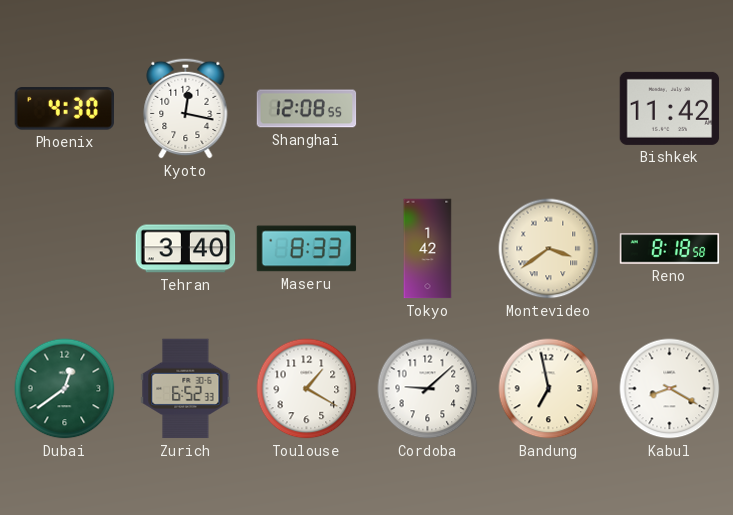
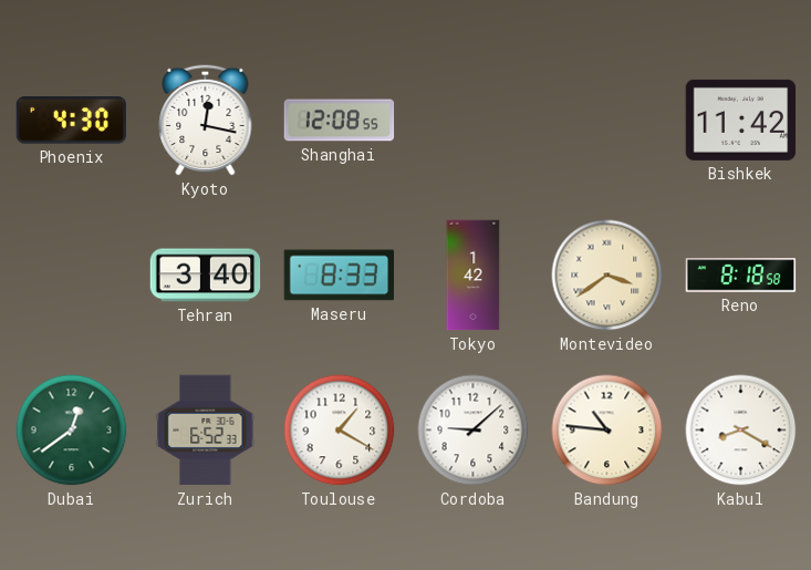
Bandung: 6:58 -> 10:46 (607, 431)
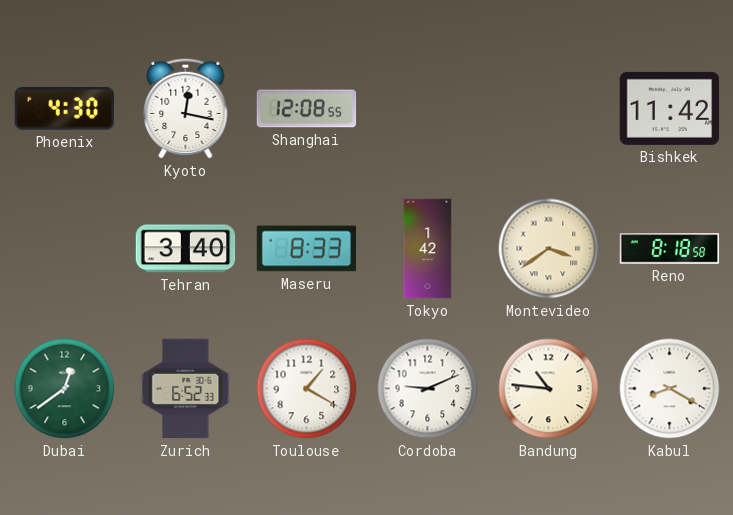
Cordoba: 9:08 -> 9:11 (428, 389)
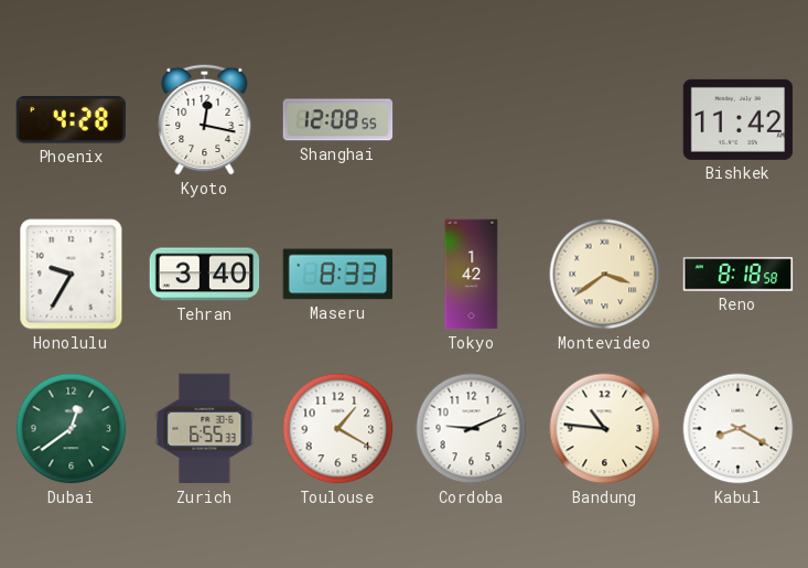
Phoenix: 4:30 -> 4:28 (71, 120)
Honolulu: none -> 9:35 (72, 275)
Zurich: 6:52 -> 6:55 (205, 429)
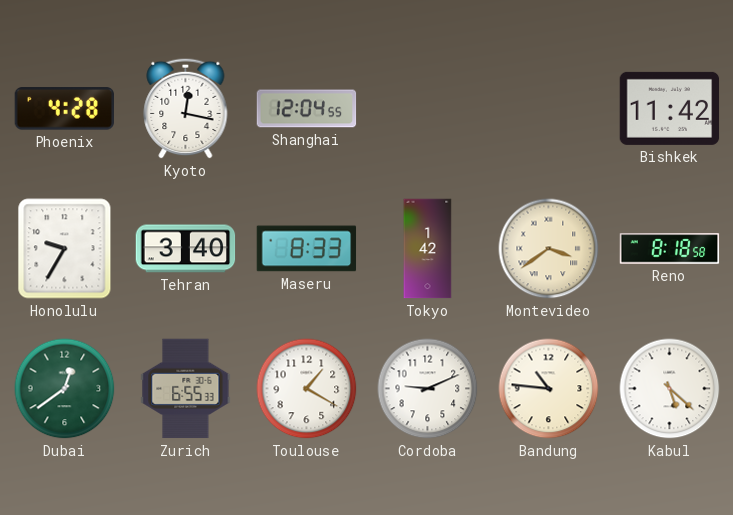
Shanghai: 12:08 -> 12:04 (307, 109)
Kabul: 8:20 -> 5:22 (670, 389)
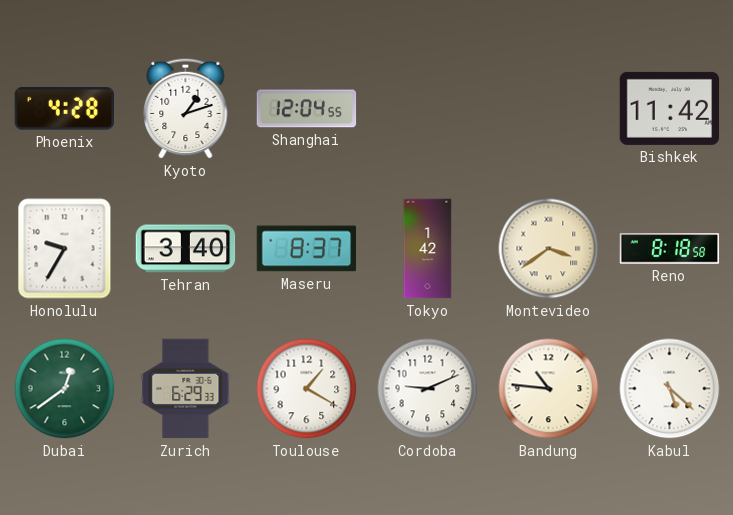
Kyoto: 12:17 -> 1:12 (186, 108)
Maseru: 8:33 -> 8:37 (307, 249)
Zurich: 6:55 -> 6:29 (186, 389)
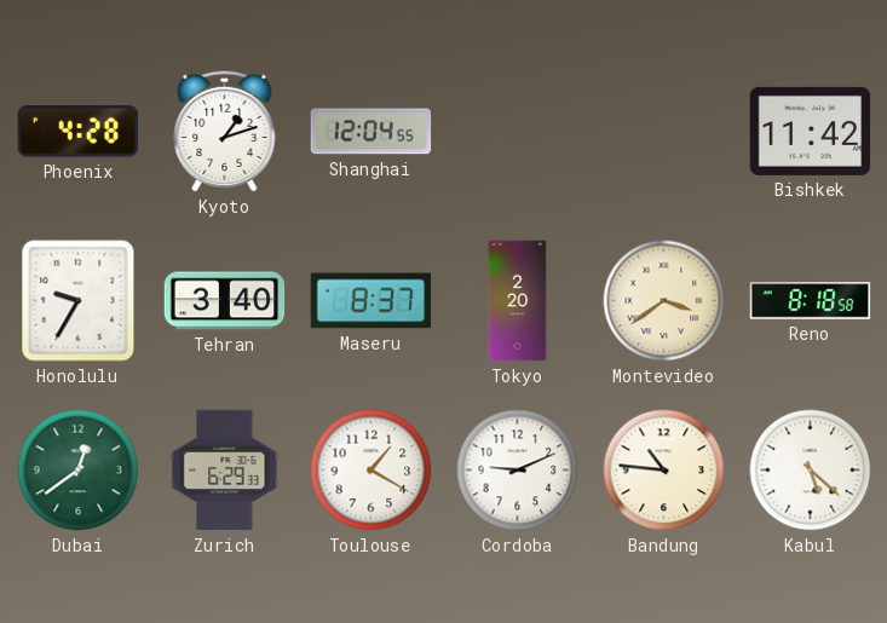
Tokyo: 1:42 -> 2:20 (518, 301)
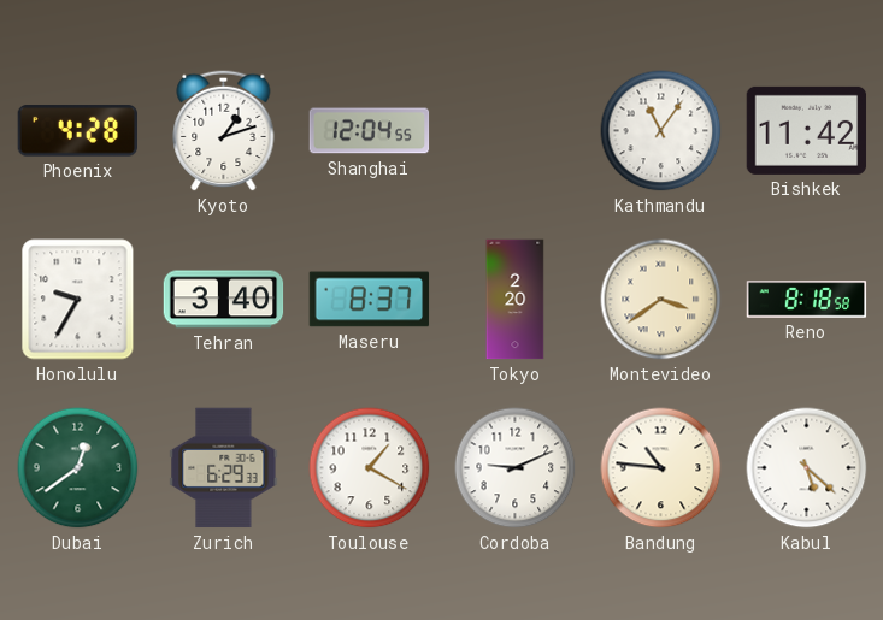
Kathmandu: none -> 11:06 (661, 131)
